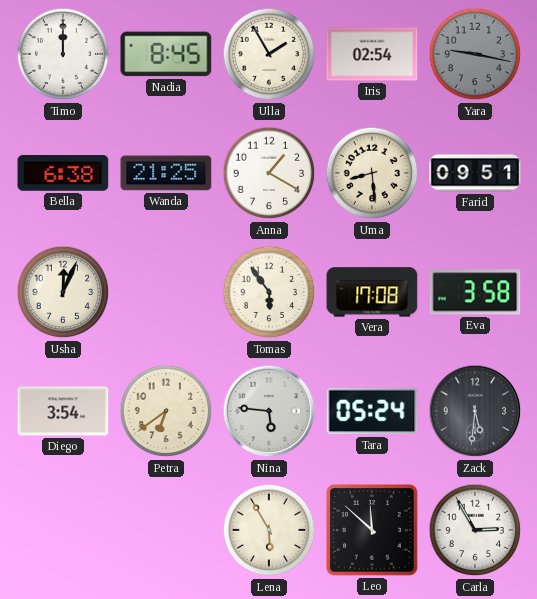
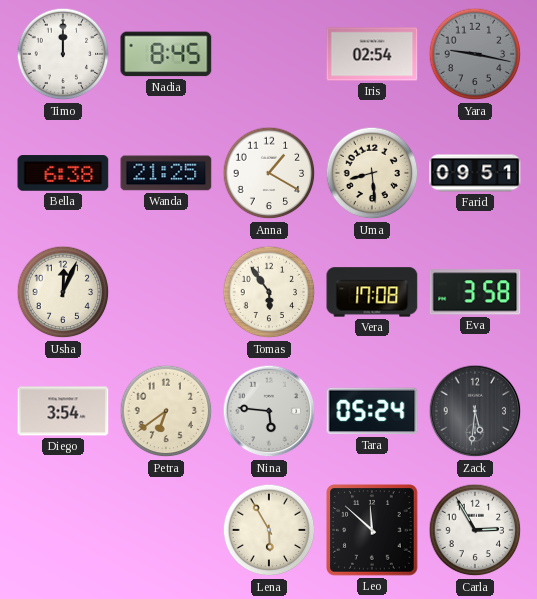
Ulla: 1:55 -> none (269, 54)
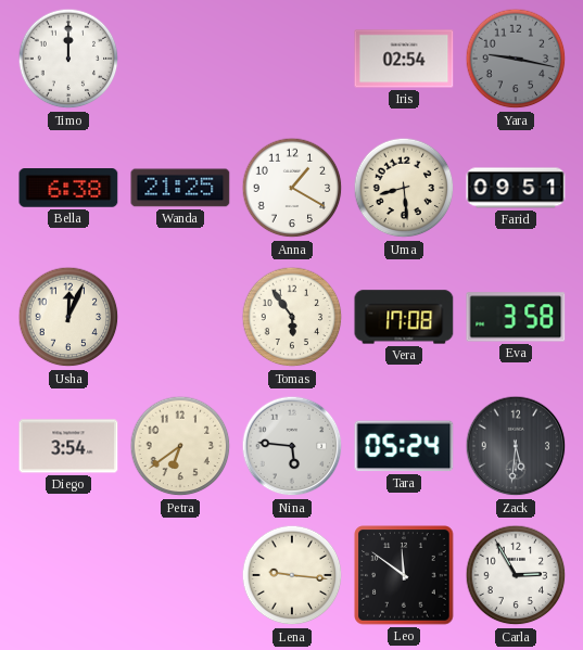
Nadia: 8:45 -> none (166, 54)
Lena: 5:55 -> 9:16 (292, 575)
Leo: 11:52 -> 11:51 (404, 575)
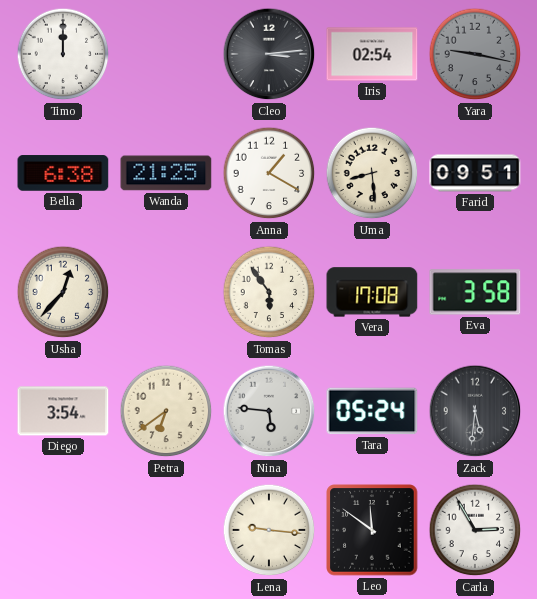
Cleo: none -> 3:14 (269, 54)
Usha: 12:04 -> 12:37 (63, 292)
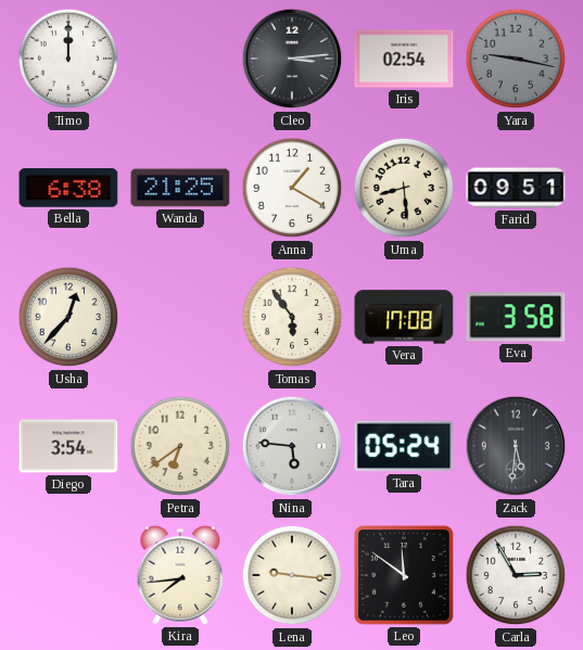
Kira: none -> 7:44 (180, 575)
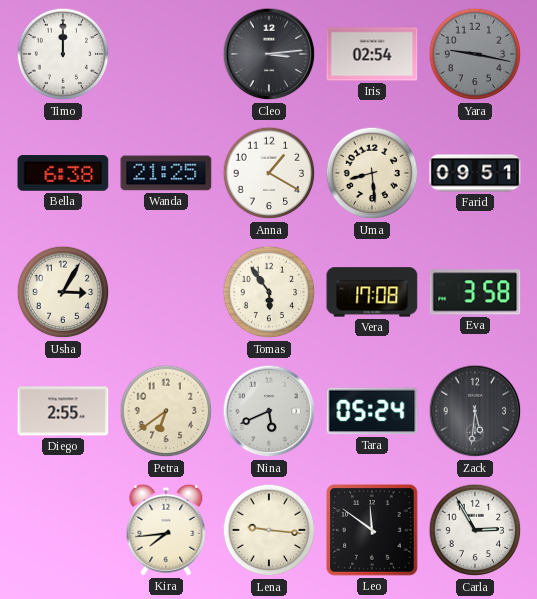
Usha: 12:37 -> 3:05 (63, 292)
Diego: 3:54 -> 2:55 (63, 411)
Nina: 5:46 -> 5:41 (269, 411)
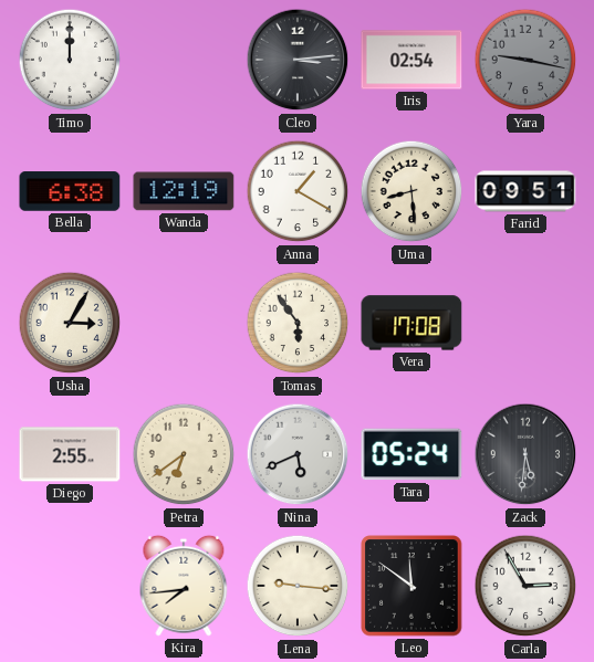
Wanda: 21:25 -> 12:19 (184, 191)
Eva: 3:58 -> none (475, 292)
